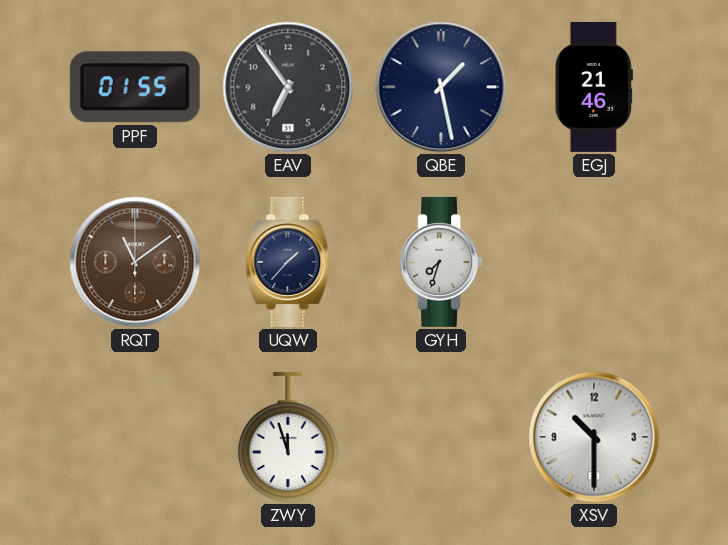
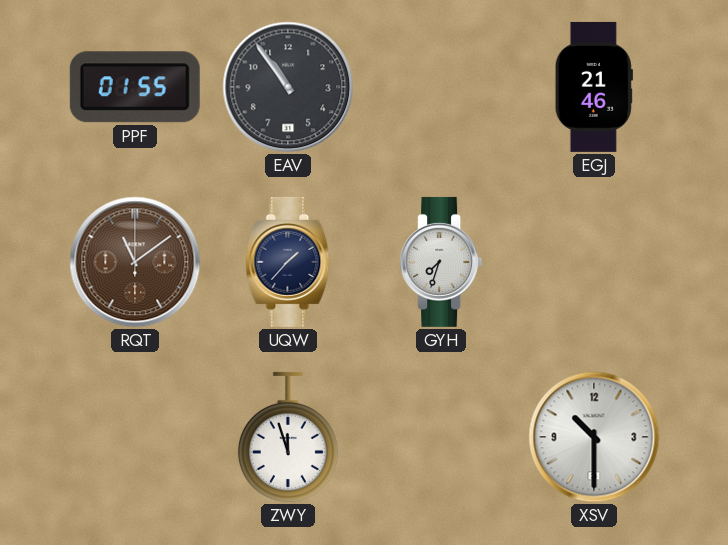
EAV: 6:54 -> 10:54 (288, 87)
QBE: 1:28 -> none (441, 87)
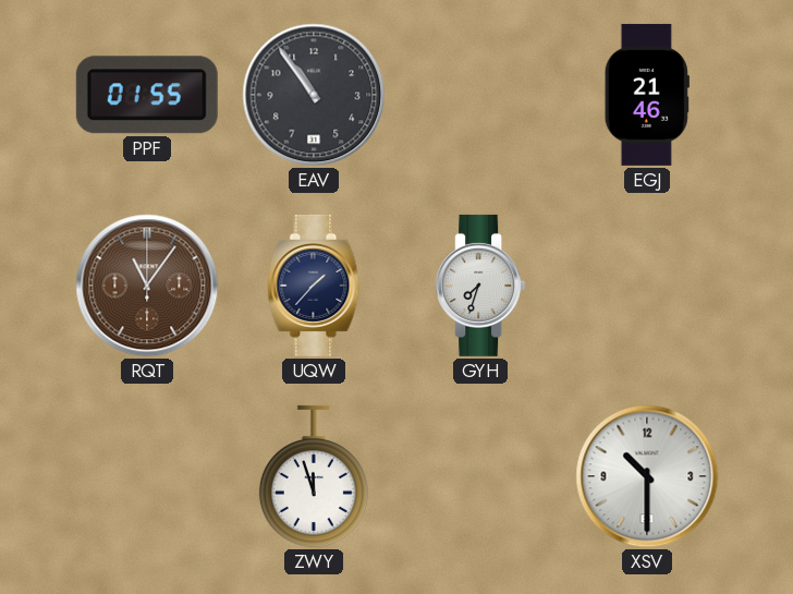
RQT: 11:09 -> 11:06 (147, 286)
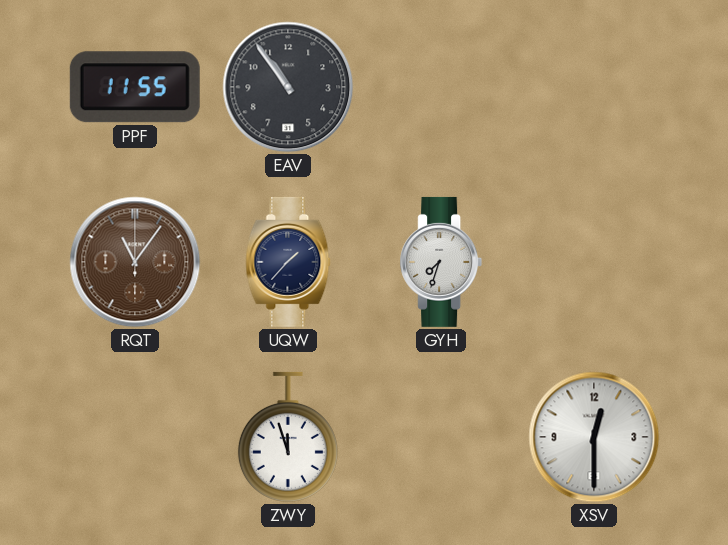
PPF: 01:55 -> 11:55 (135, 87)
EGJ: 21:46 -> none (647, 95)
XSV: 10:30 -> 12:30 (594, 437)
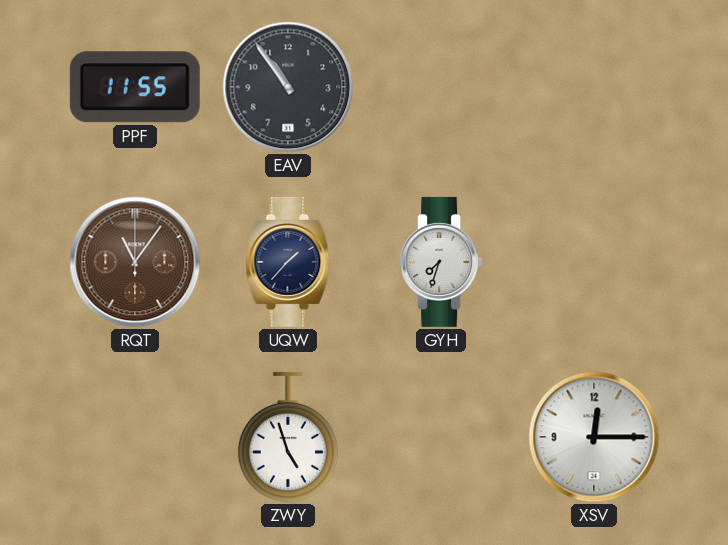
ZWY: 11:57 -> 4:57 (288, 437)
XSV: 12:30 -> 12:15 (594, 437)
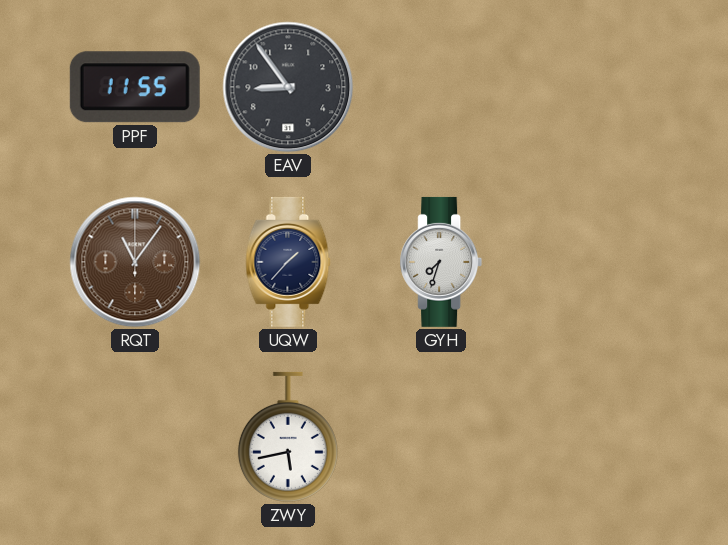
EAV: 10:54 -> 8:54 (288, 87)
ZWY: 4:57 -> 5:43 (288, 437)
XSV: 12:15 -> none (594, 437)
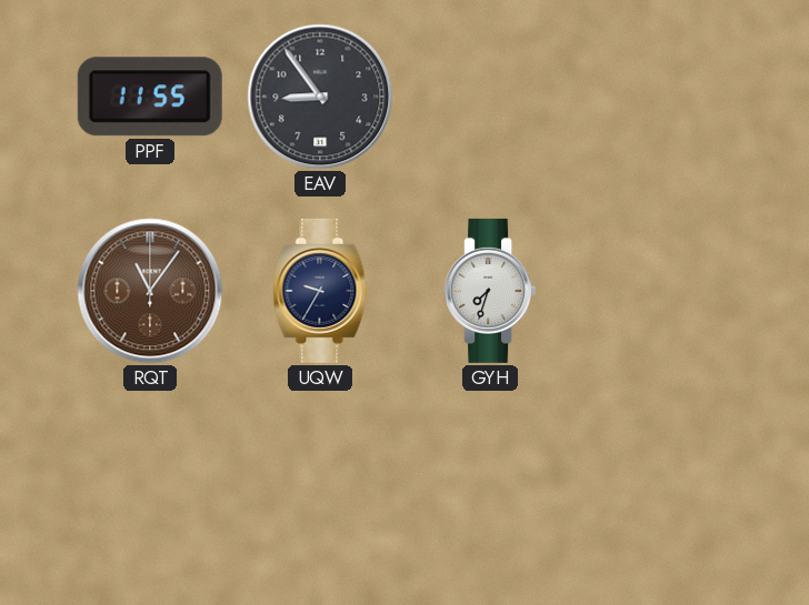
UQW: 1:37 -> 9:35 (320, 291)
ZWY: 5:43 -> none (288, 437)
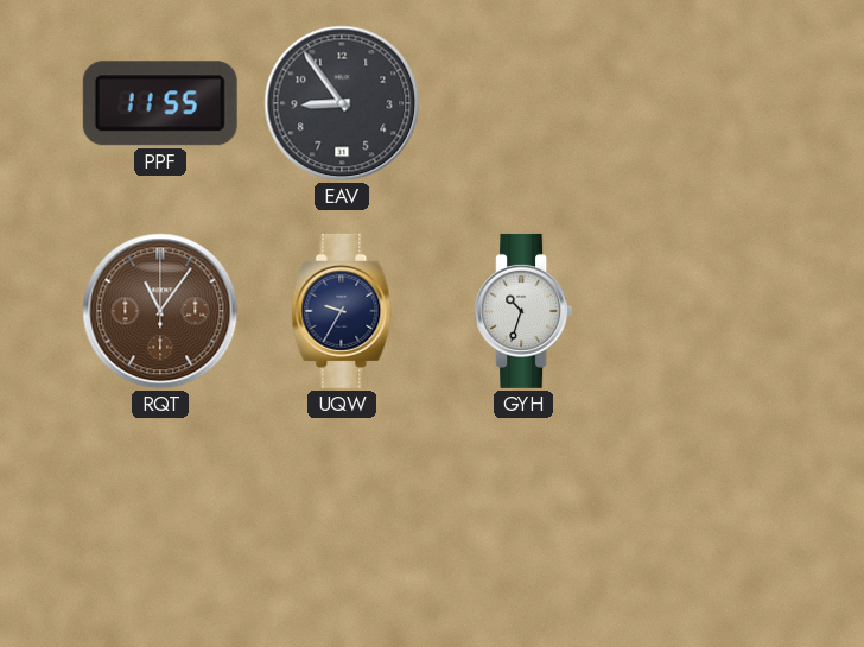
GYH: 7:33 -> 10:33 (523, 311)
